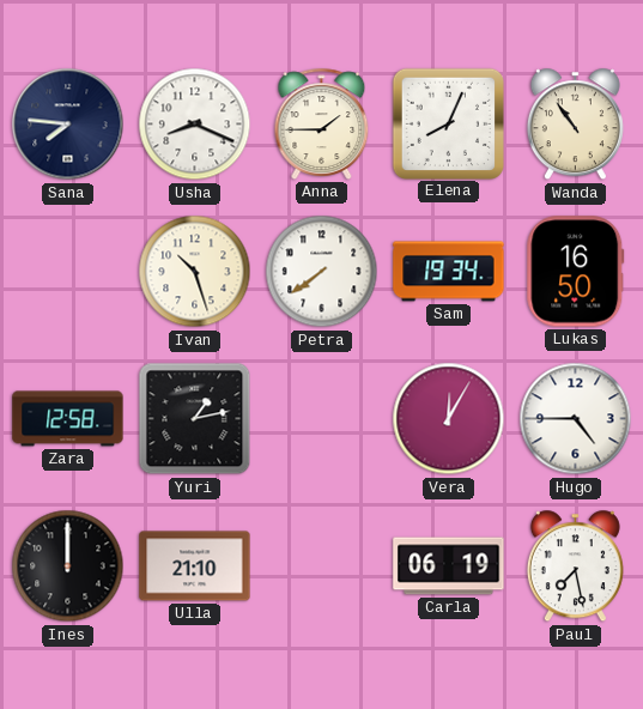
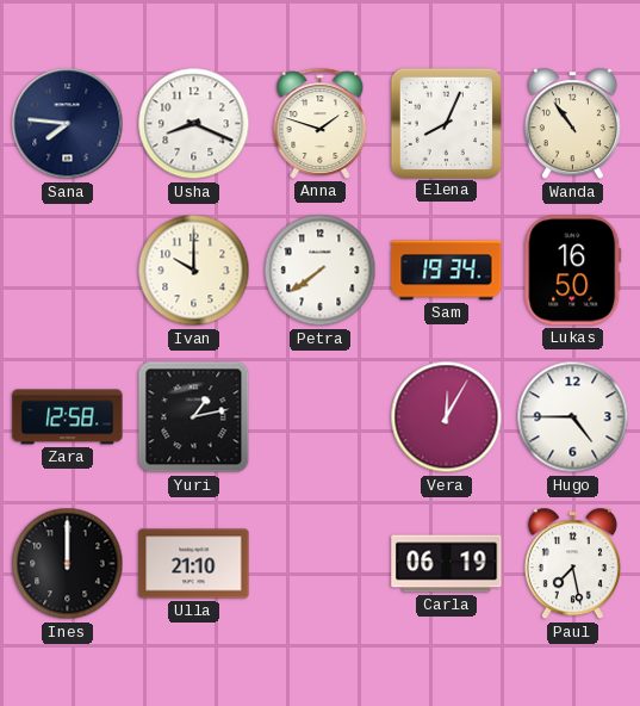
Anna: 1:45 -> 1:48 (321, 123)
Ivan: 10:27 -> 10:00 (194, 271)
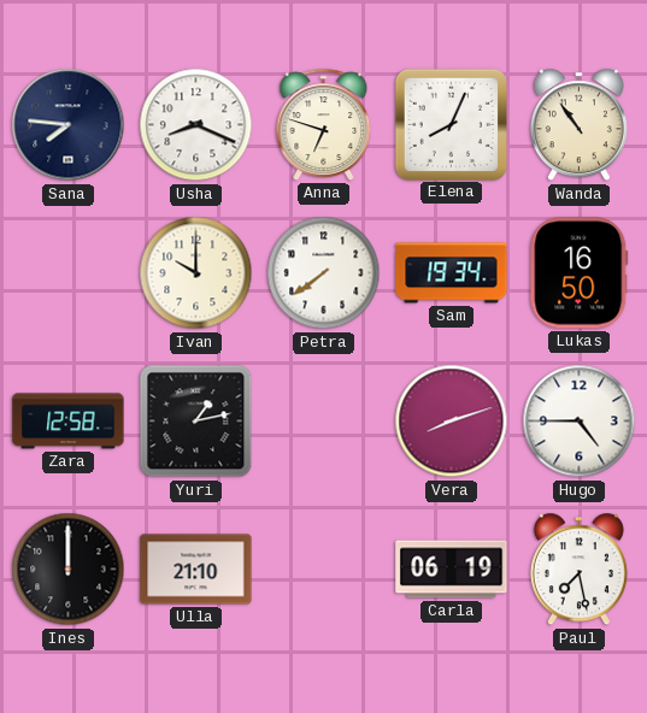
Anna: 1:48 -> 6:48 (324, 124)
Vera: 12:05 -> 8:12 (452, 422)
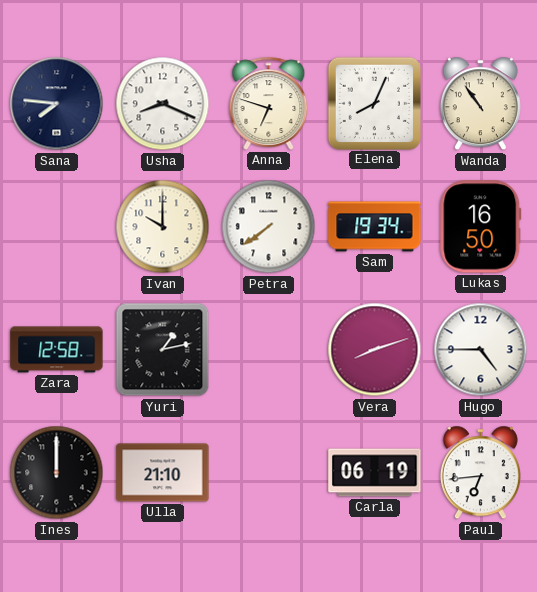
Paul: 7:28 -> 6:44 (480, 473)
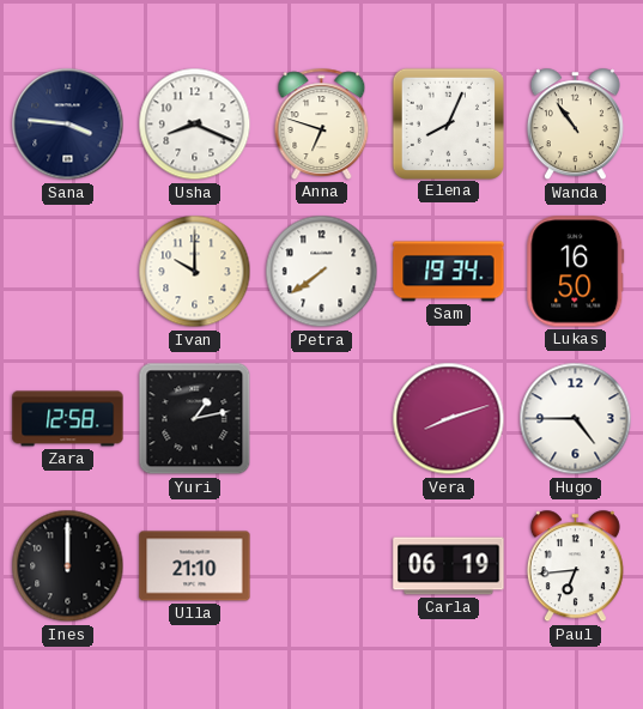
Sana: 7:46 -> 3:46 (68, 125)
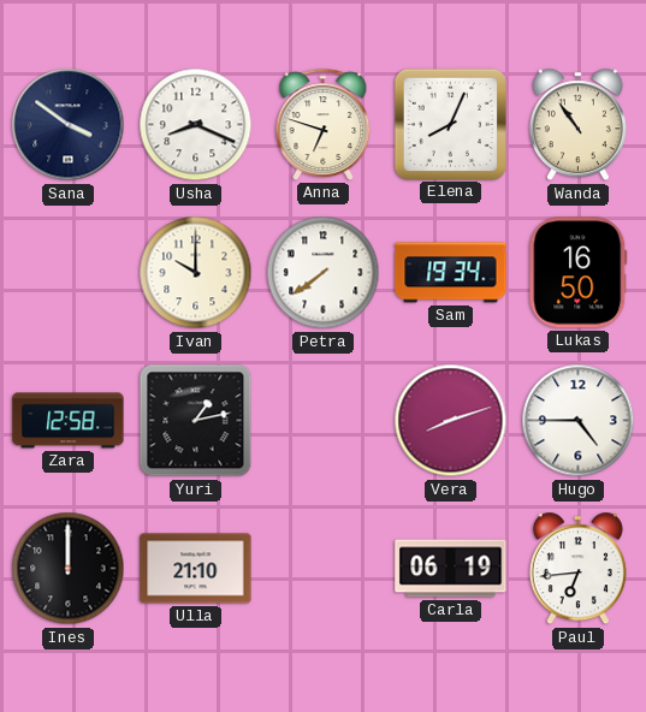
Sana: 3:46 -> 3:51 (69, 125)
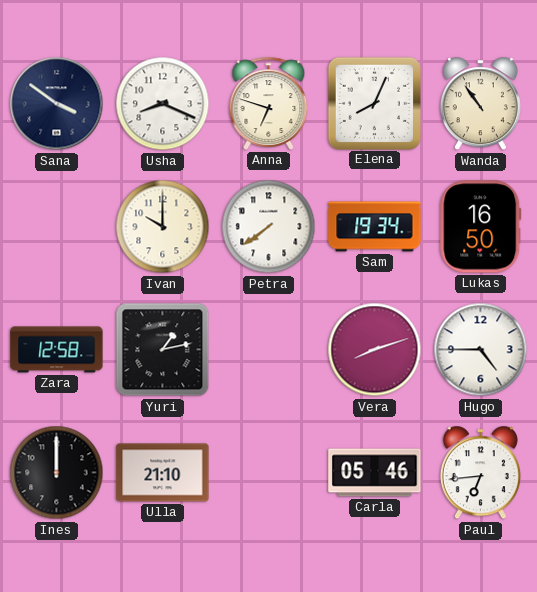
Carla: 06:19 -> 05:46 (375, 473)
